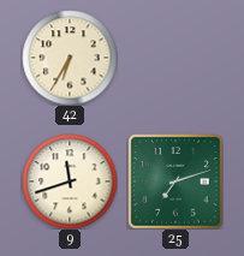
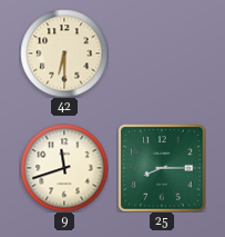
42: 6:35 -> 6:30 (64, 53)
25: 7:12 -> 8:15 (162, 168)
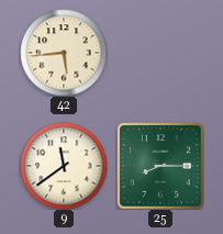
42: 6:30 -> 5:44 (64, 53)
9: 11:42 -> 11:39 (64, 166)
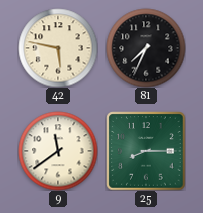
42: 5:44 -> 5:47 (58, 48)
81: none -> 7:34 (146, 48)
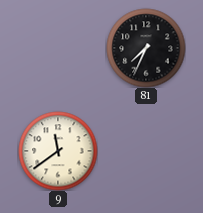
42: 5:47 -> none (58, 48)
25: 8:15 -> none (146, 151)
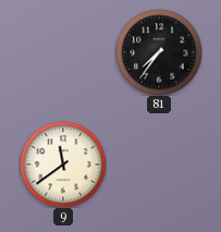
81: 7:34 -> 7:36 (159, 52)
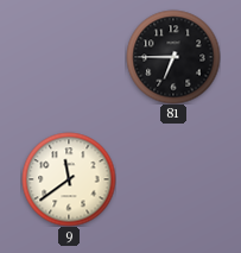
81: 7:36 -> 6:45 (173, 57)
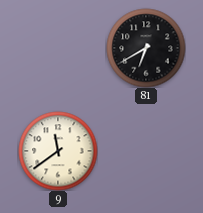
81: 6:45 -> 6:40 (146, 48)
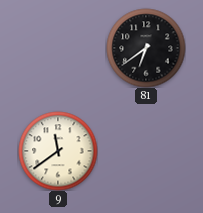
81: 6:40 -> 6:39 (146, 48)
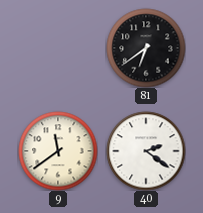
40: none -> 2:21 (146, 151)
